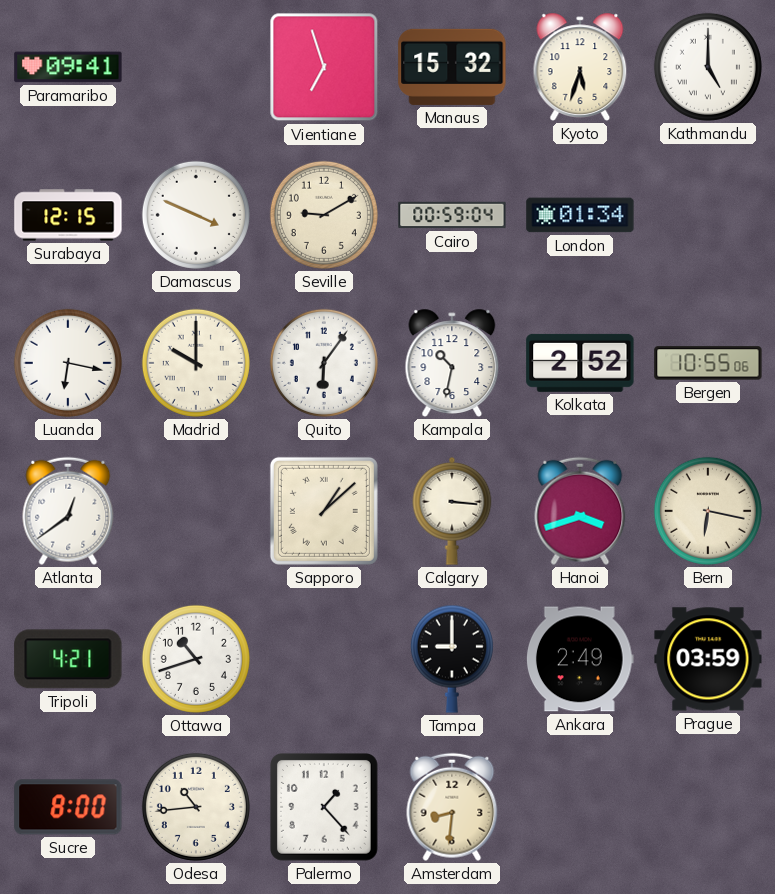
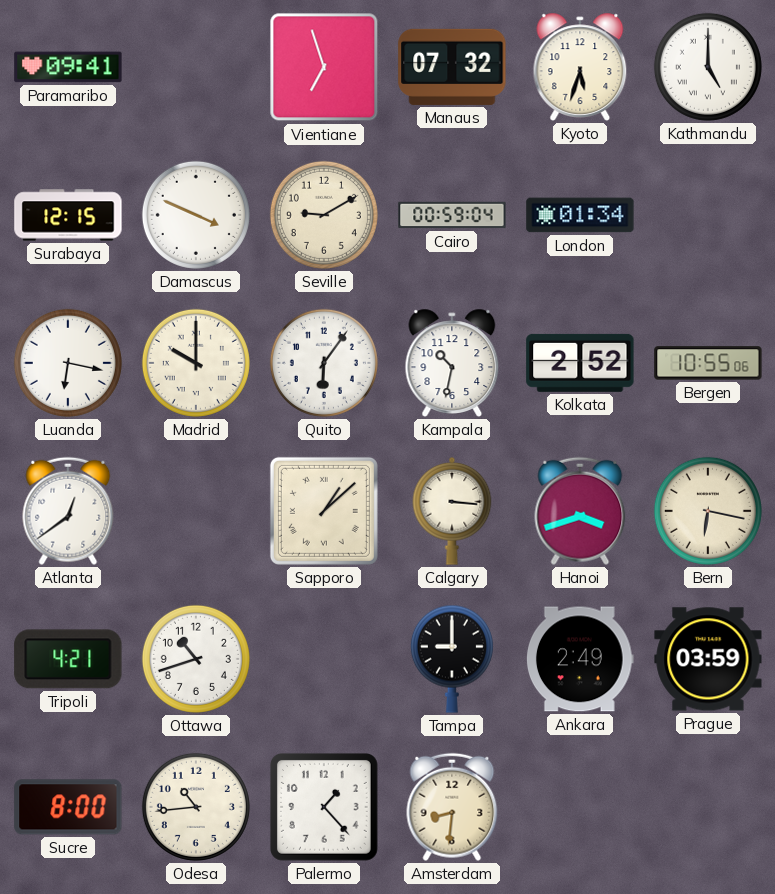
Manaus: 15:32 -> 07:32 (452, 67)
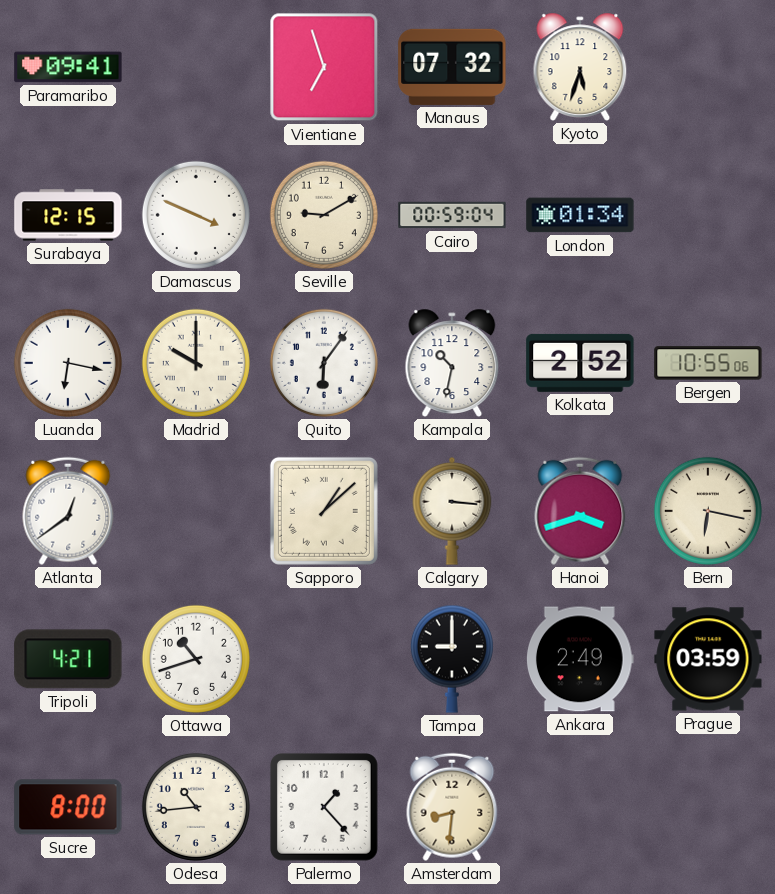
Kathmandu: 5:00 -> none (708, 67)
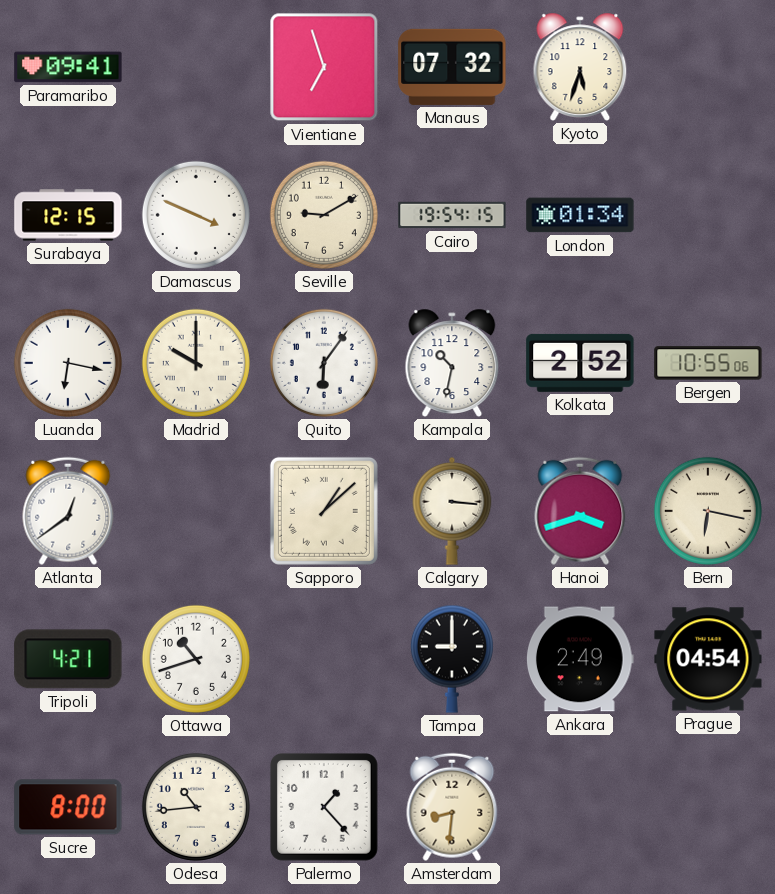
Cairo: 00:59 -> 19:54 (452, 215)
Prague: 03:59 -> 04:54 (708, 659)
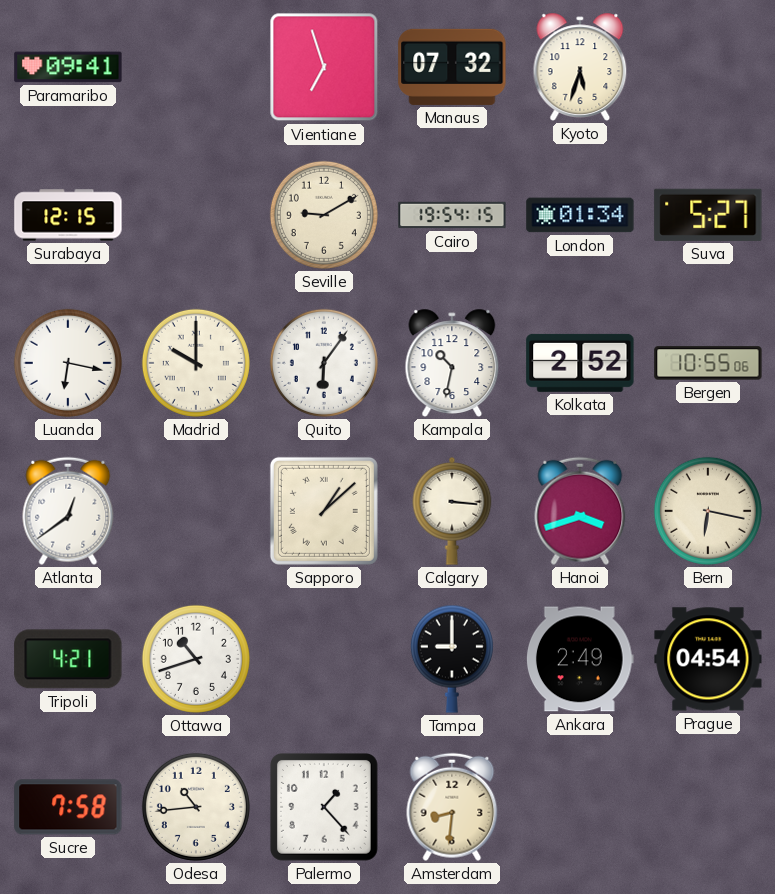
Damascus: 3:49 -> none (196, 215)
Suva: none -> 5:27 (708, 215)
Sucre: 8:00 -> 7:58 (68, 807)
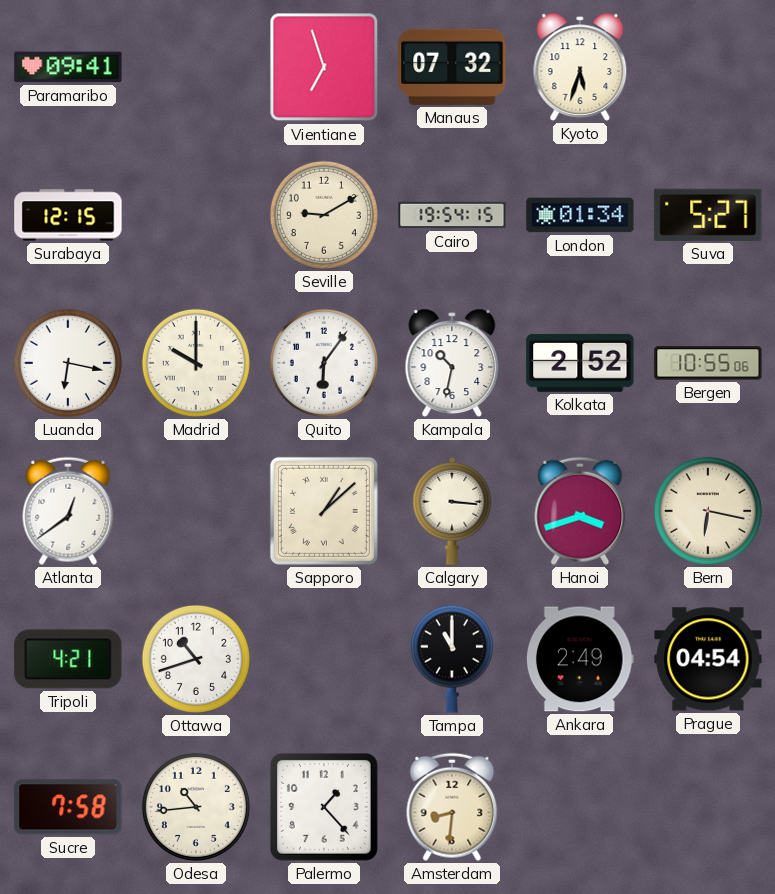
Tampa: 9:00 -> 11:00 (452, 659)
